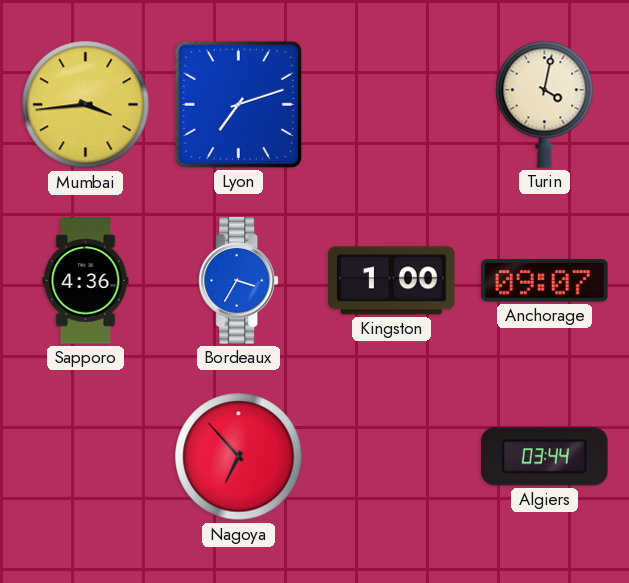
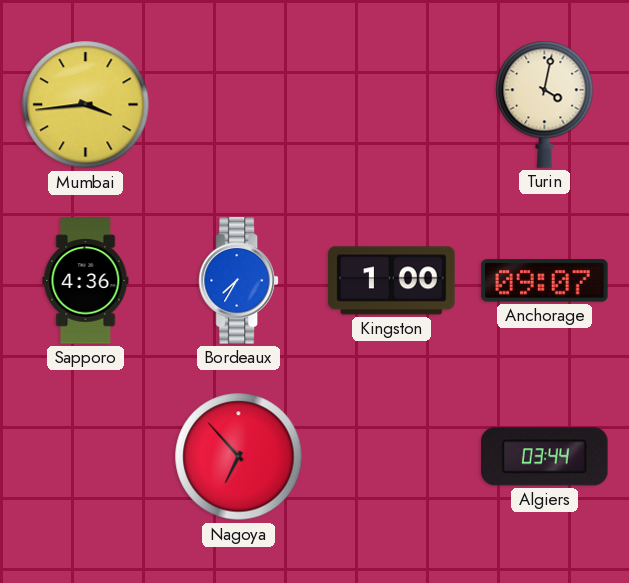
Lyon: 7:12 -> none (238, 104)
Bordeaux: 3:35 -> 7:35 (238, 281)
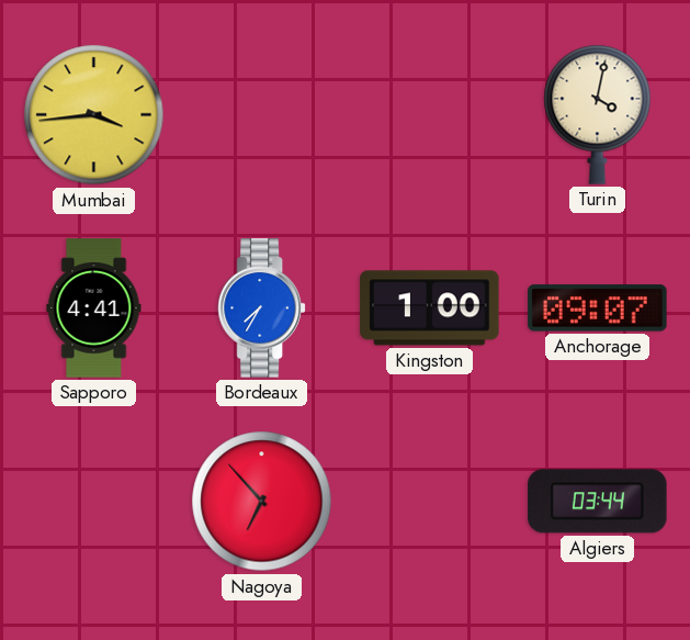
Sapporo: 4:36 -> 4:41 (94, 308)
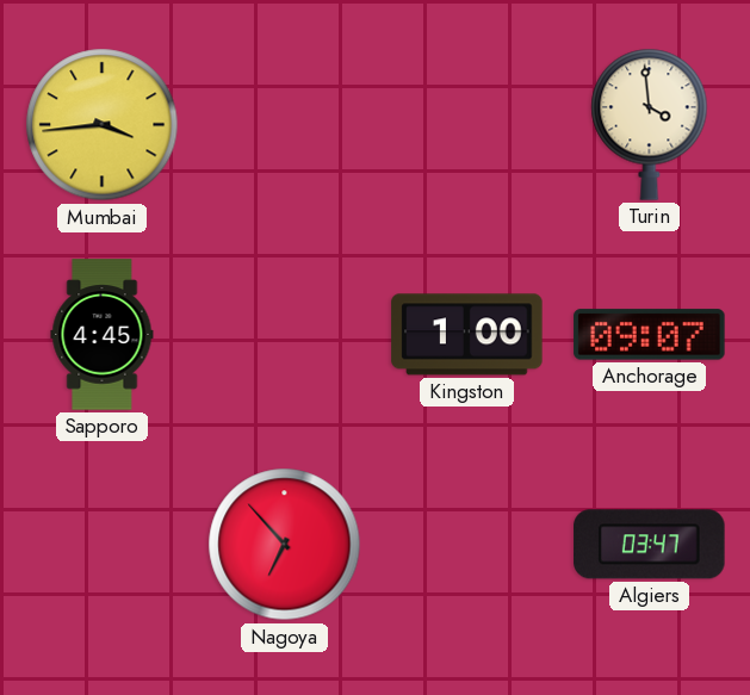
Turin: 4:02 -> 3:59 (650, 124)
Sapporo: 4:41 -> 4:45 (103, 335)
Bordeaux: 7:35 -> none (261, 308)
Algiers: 03:44 -> 03:47 (650, 545)
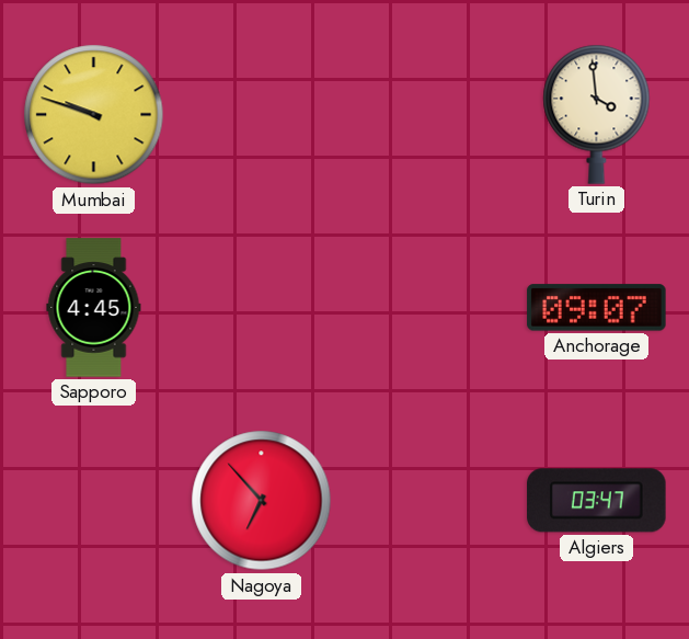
Mumbai: 3:44 -> 9:48 (94, 115)
Kingston: 1:00 -> none (467, 335)
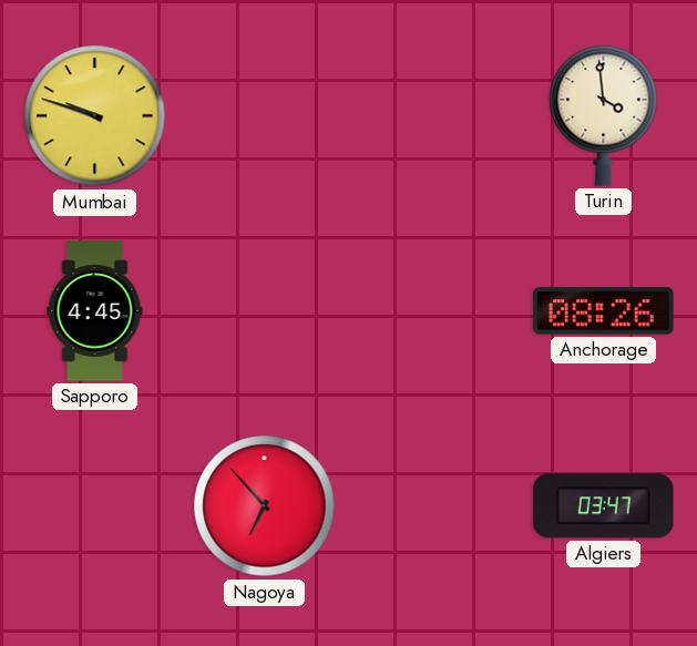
Anchorage: 09:07 -> 08:26 (604, 311)
